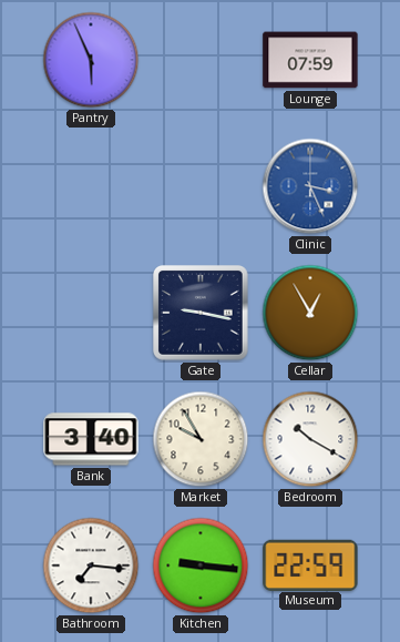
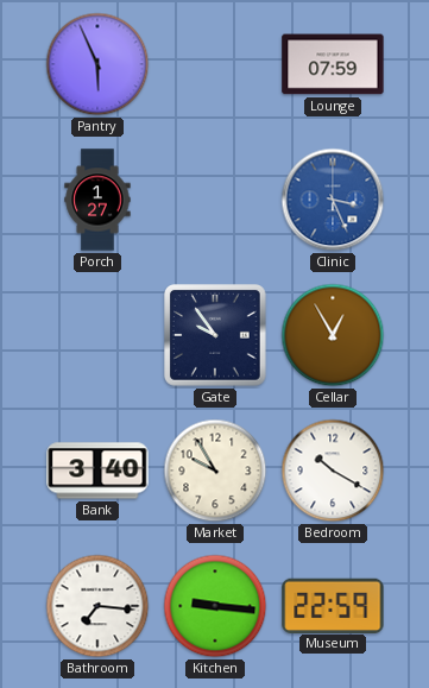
Porch: none -> 1:27 (97, 200)
Gate: 9:17 -> 9:54 (216, 336)
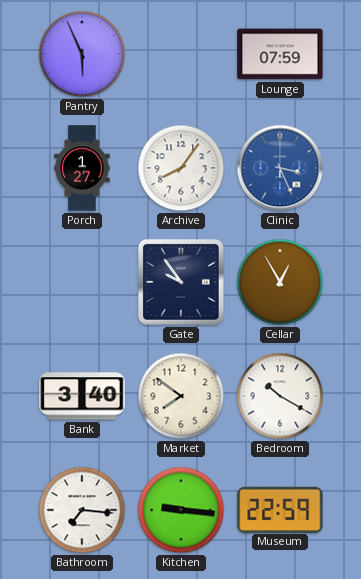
Archive: none -> 8:06 (181, 168)
Market: 9:55 -> 7:51 (181, 396)
